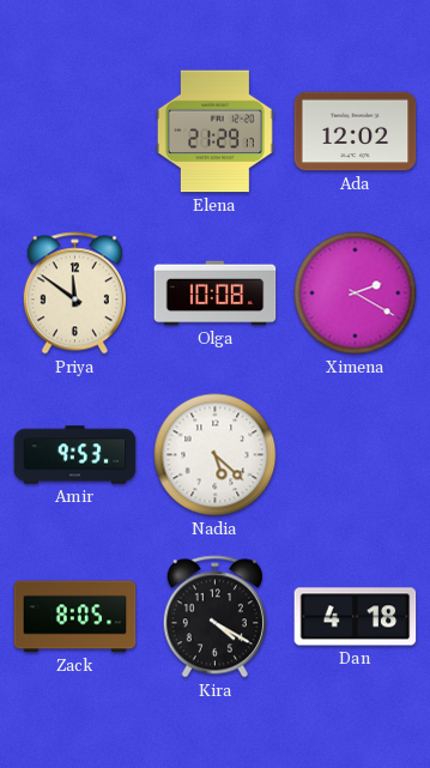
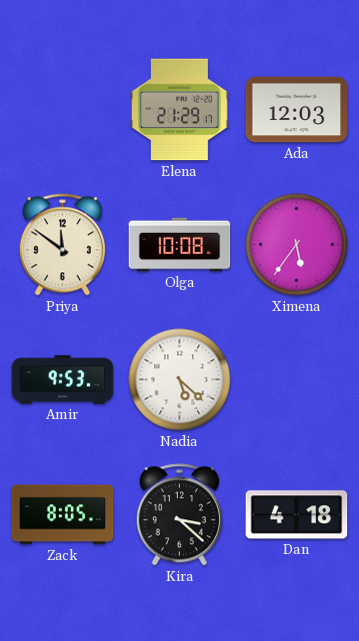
Ada: 12:02 -> 12:03 (297, 110)
Ximena: 2:20 -> 5:36 (297, 245)
Kira: 4:20 -> 3:22 (179, 515)
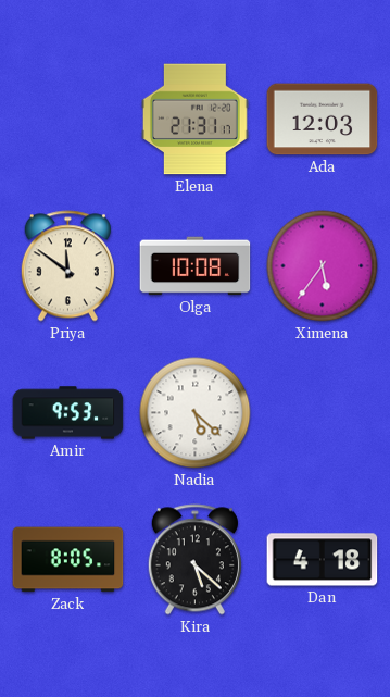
Elena: 21:29 -> 21:31 (194, 120)
Kira: 3:22 -> 5:22 (194, 560)
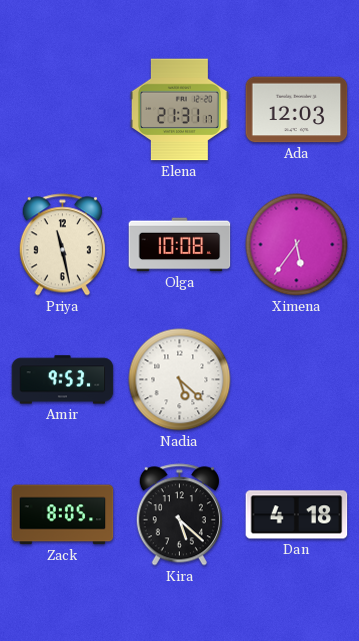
Priya: 11:51 -> 11:28 (62, 245)
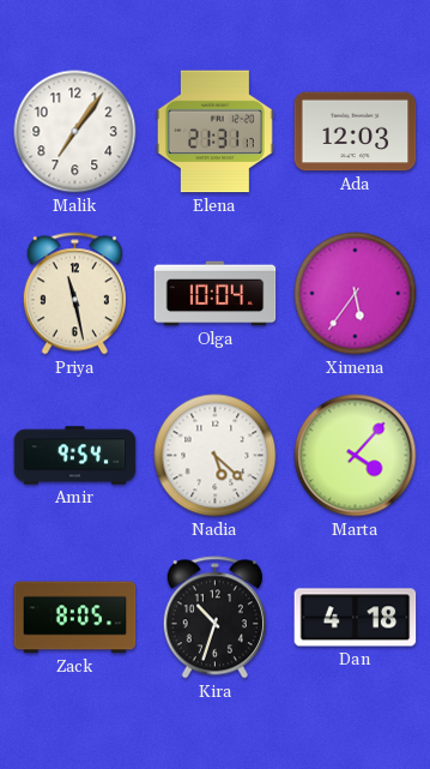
Malik: none -> 7:06 (75, 132)
Olga: 10:08 -> 10:04 (216, 294)
Amir: 9:53 -> 9:54 (75, 456)
Marta: none -> 4:07 (356, 456)
Kira: 5:22 -> 10:33 (214, 618)
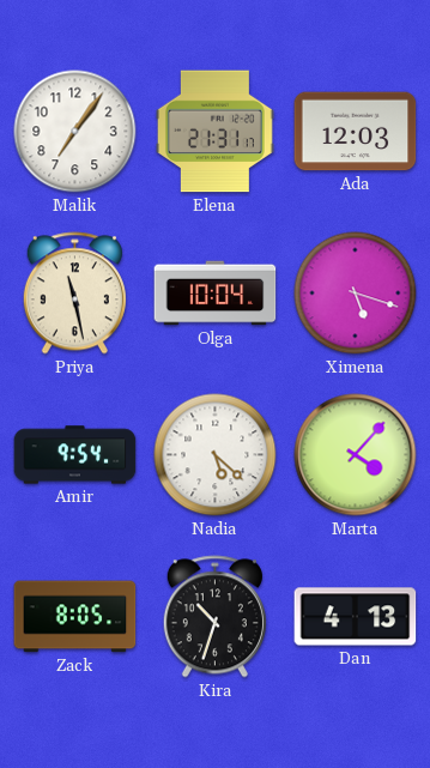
Ximena: 5:36 -> 5:18 (356, 294)
Dan: 4:18 -> 4:13 (356, 617)
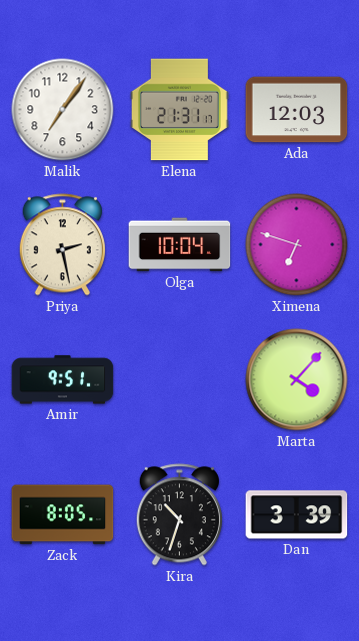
Priya: 11:28 -> 2:28 (62, 245)
Ximena: 5:18 -> 6:48 (297, 245)
Amir: 9:54 -> 9:51 (63, 380)
Nadia: 5:22 -> none (216, 455)
Dan: 4:13 -> 3:39 (297, 515)
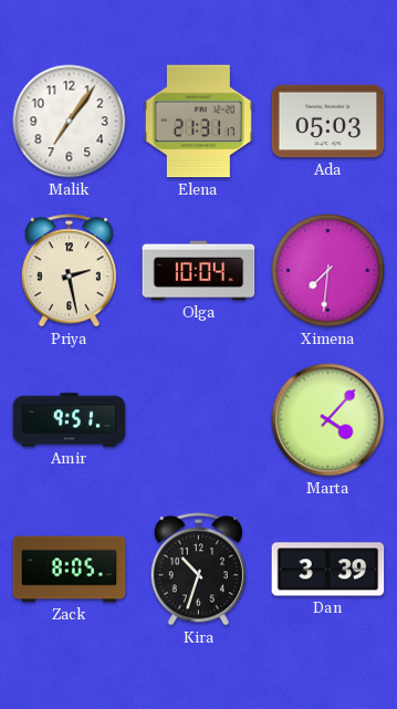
Ada: 12:03 -> 05:03 (328, 122)
Ximena: 6:48 -> 7:31 (328, 271)
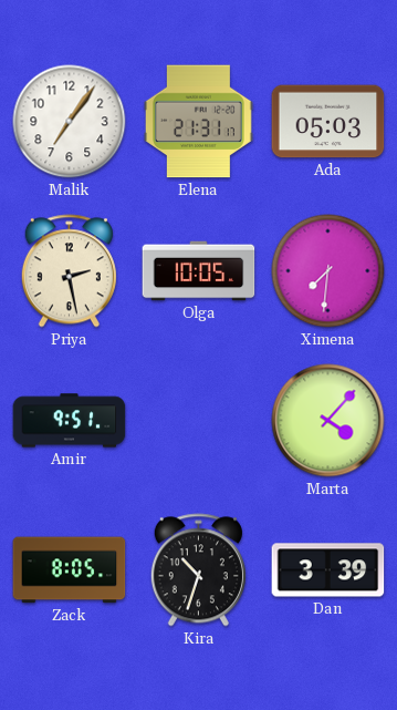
Olga: 10:04 -> 10:05 (199, 271)
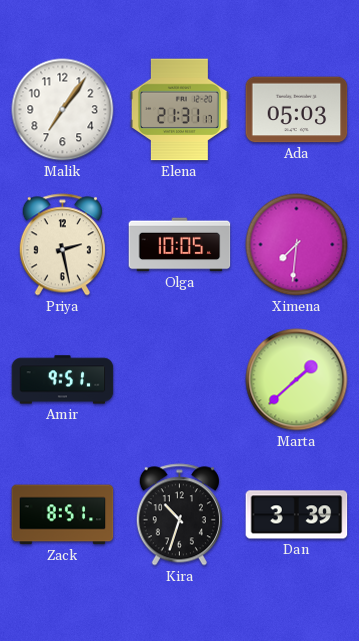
Marta: 4:07 -> 1:38 (297, 380)
Zack: 8:05 -> 8:51 (63, 515)
